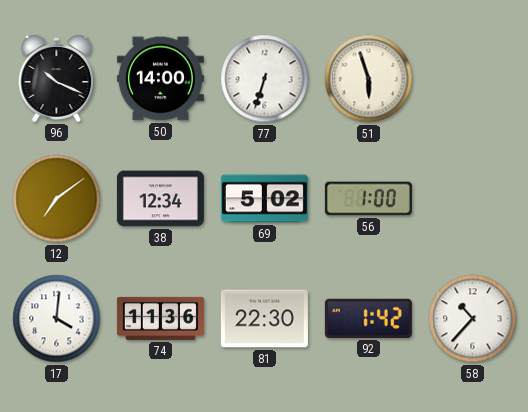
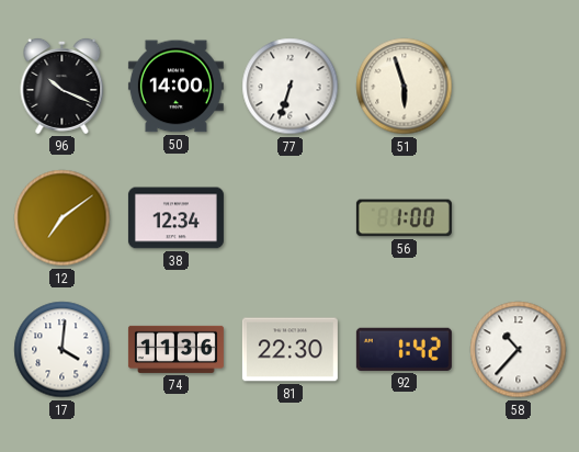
69: 5:02 -> none (264, 199)
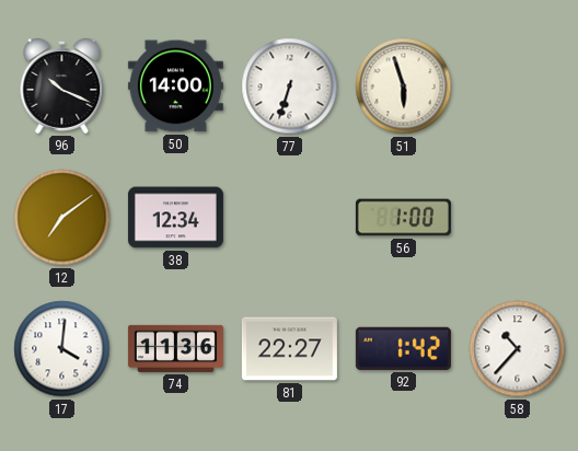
81: 22:30 -> 22:27 (289, 349)
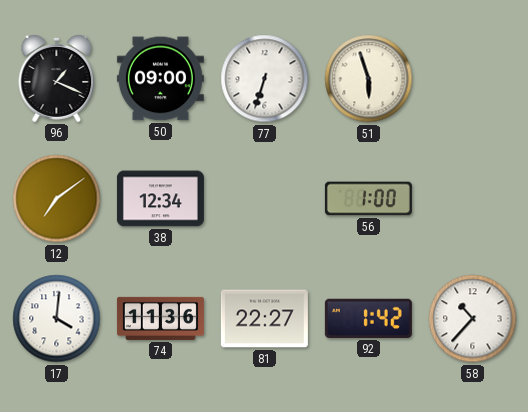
96: 10:19 -> 1:19 (57, 78)
50: 14:00 -> 09:00 (160, 79)
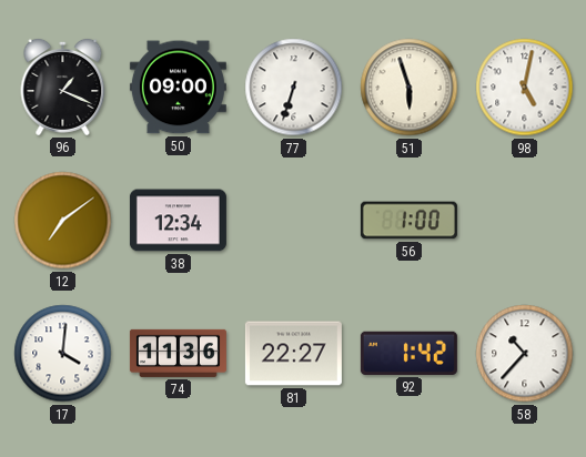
98: none -> 5:02 (525, 88)
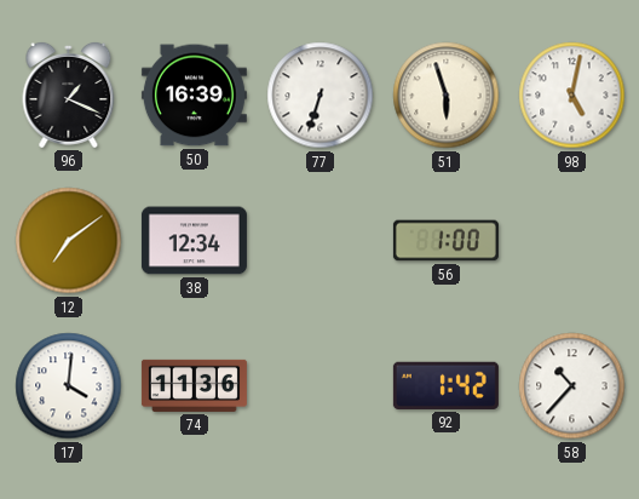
50: 09:00 -> 16:39 (194, 96)
81: 22:27 -> none (293, 354)
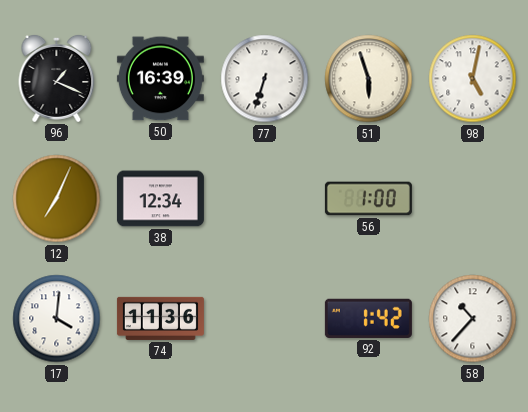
12: 7:09 -> 7:04 (57, 199)
